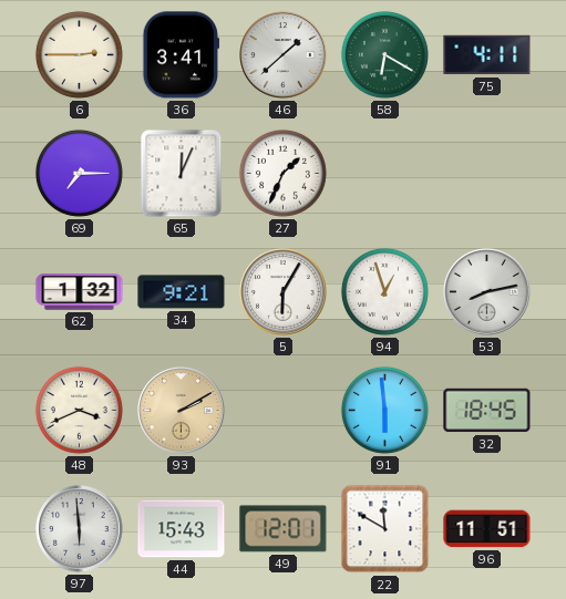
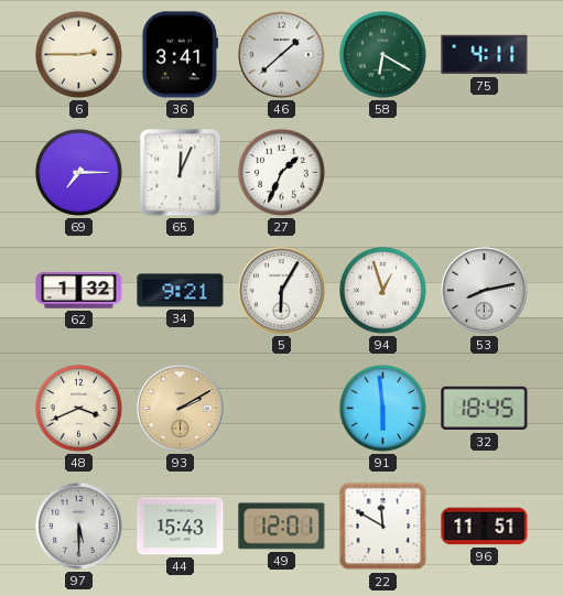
97: 5:59 -> 5:30 (79, 527)
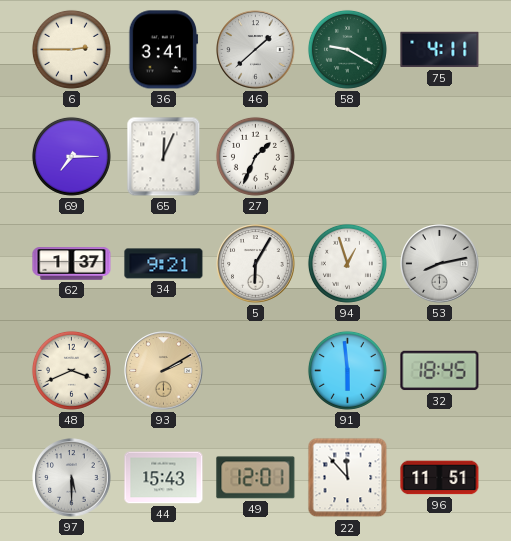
58: 6:20 -> 9:20 (347, 49)
62: 1:32 -> 1:37 (72, 264)
22: 11:50 -> 11:53 (348, 478)
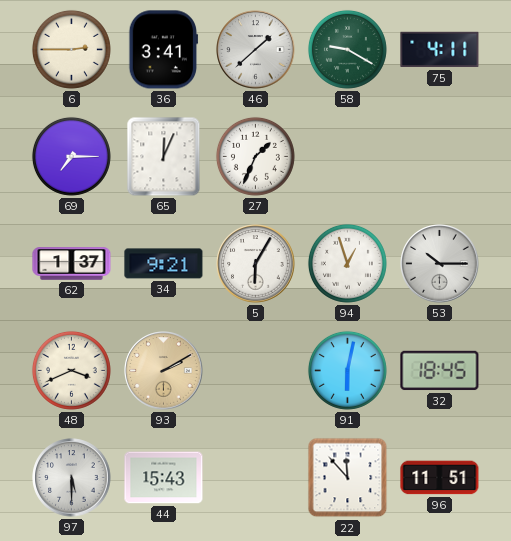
53: 8:13 -> 10:15 (440, 264)
91: 5:59 -> 6:02 (347, 370)
49: 12:01 -> none (256, 478)
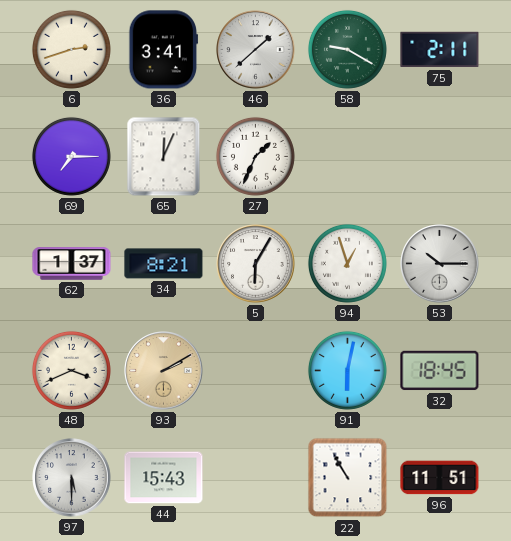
6: 2:45 -> 2:42 (71, 49)
75: 4:11 -> 2:11 (440, 50)
34: 9:21 -> 8:21 (164, 264)
22: 11:53 -> 10:55 (348, 478)
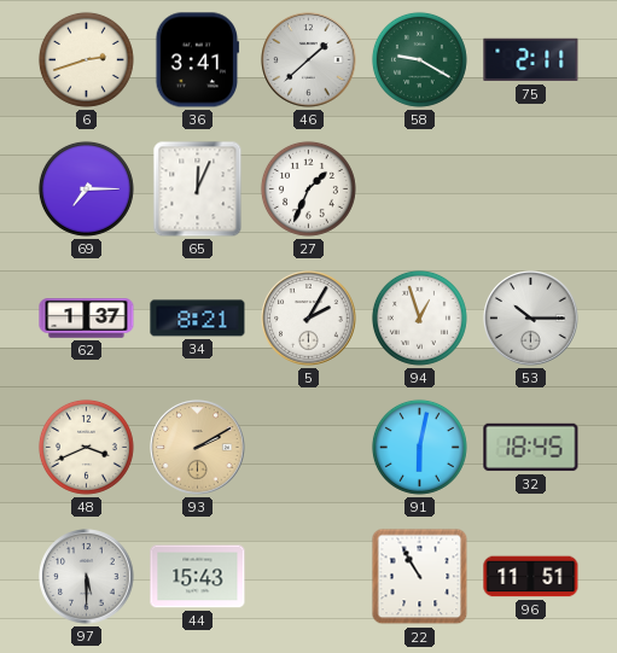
5: 6:05 -> 2:05 (309, 319)
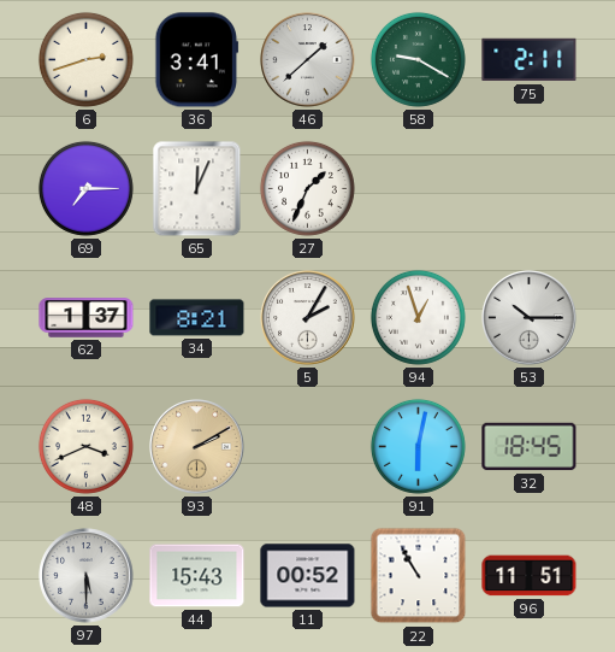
11: none -> 00:52 (308, 576)
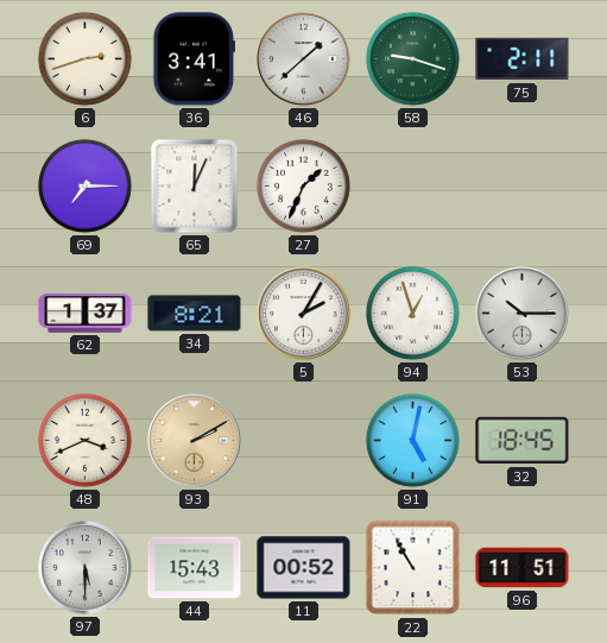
58: 9:20 -> 9:18 (412, 58)
91: 6:02 -> 5:02 (412, 440)
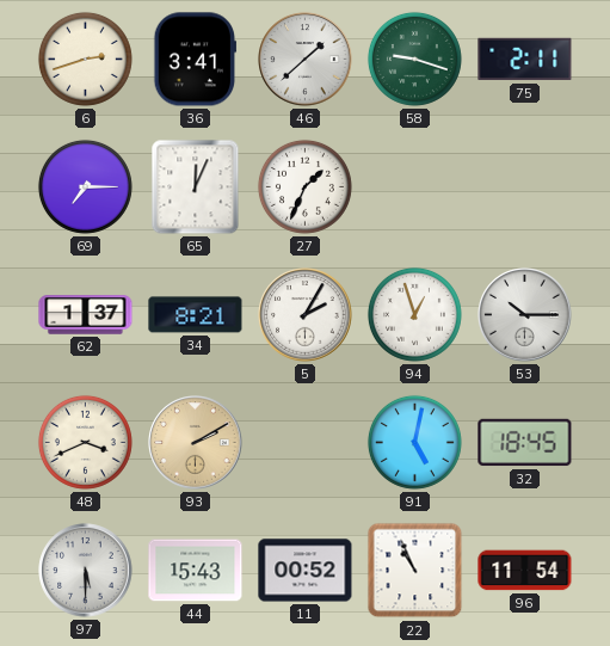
22: 10:55 -> 10:56 (415, 571)
96: 11:51 -> 11:54 (525, 571)
